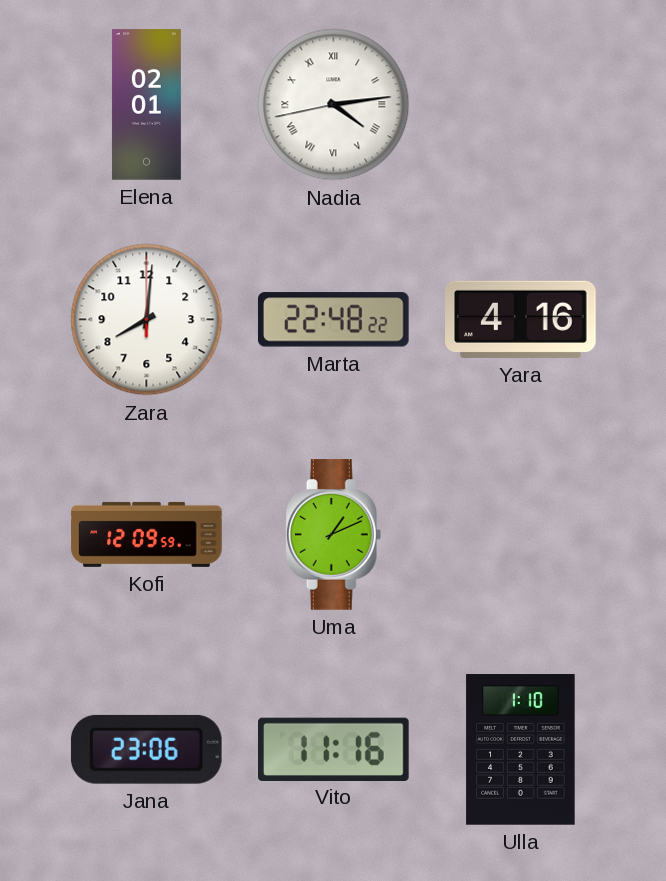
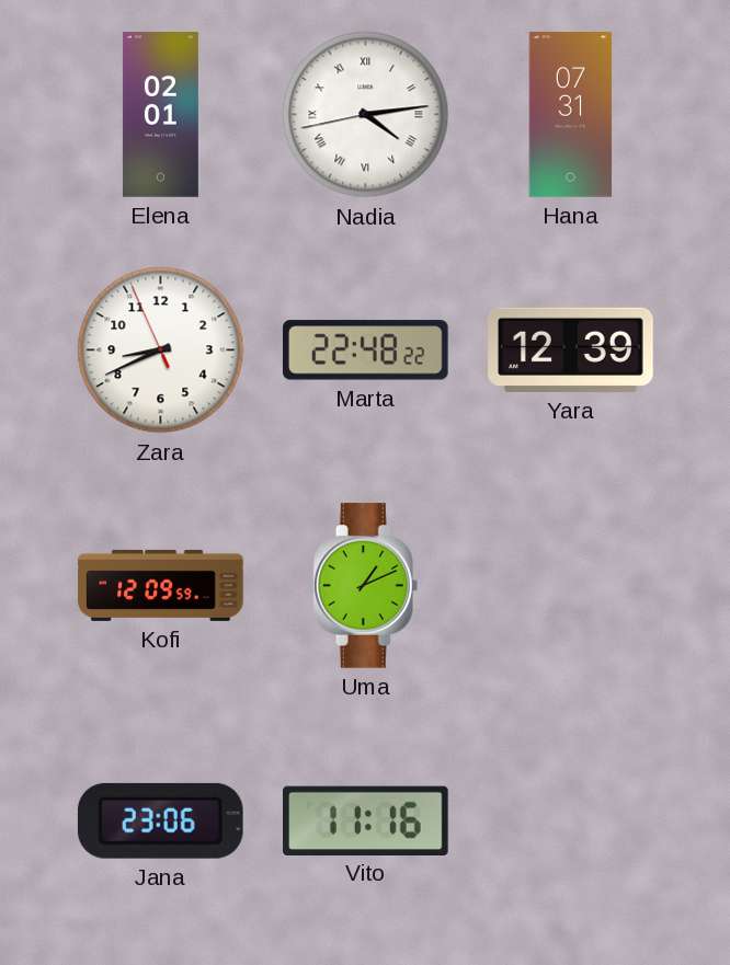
Hana: none -> 07:31 (571, 115)
Zara: 8:01 -> 8:40 (161, 351)
Yara: 4:16 -> 12:39 (571, 349)
Ulla: 1:10 -> none (521, 750)
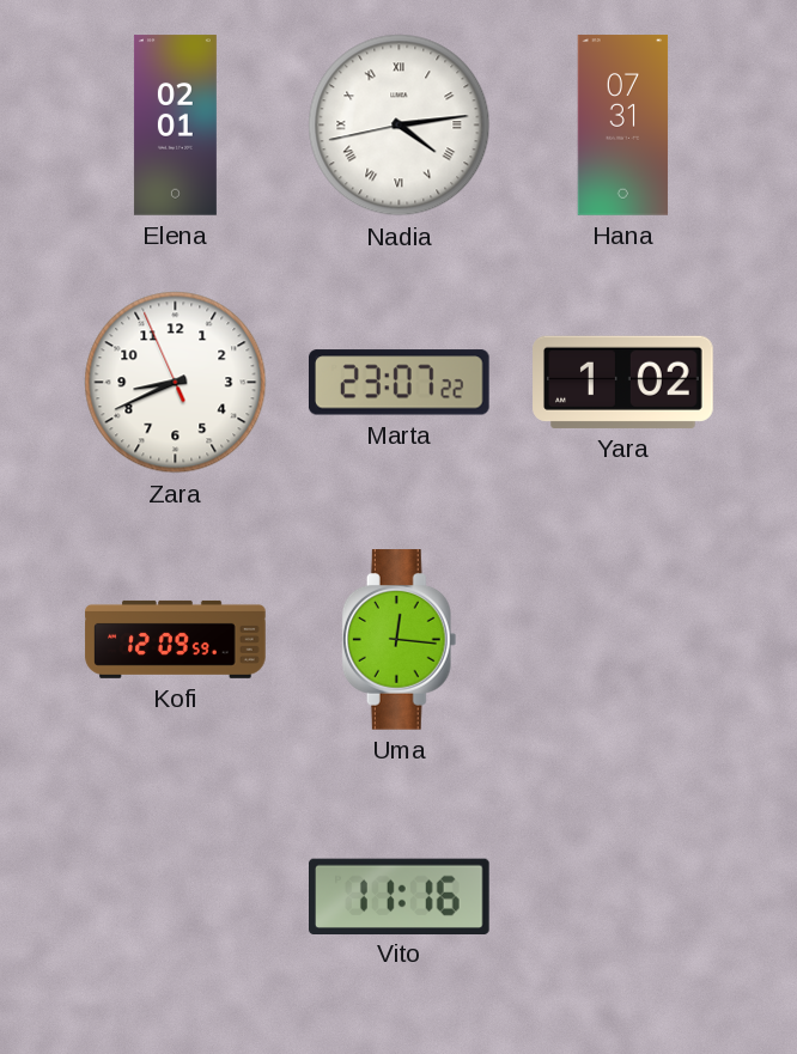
Marta: 22:48 -> 23:07 (398, 383)
Yara: 12:39 -> 1:02 (623, 382)
Uma: 1:11 -> 12:16 (400, 640)
Jana: 23:06 -> none (160, 820)
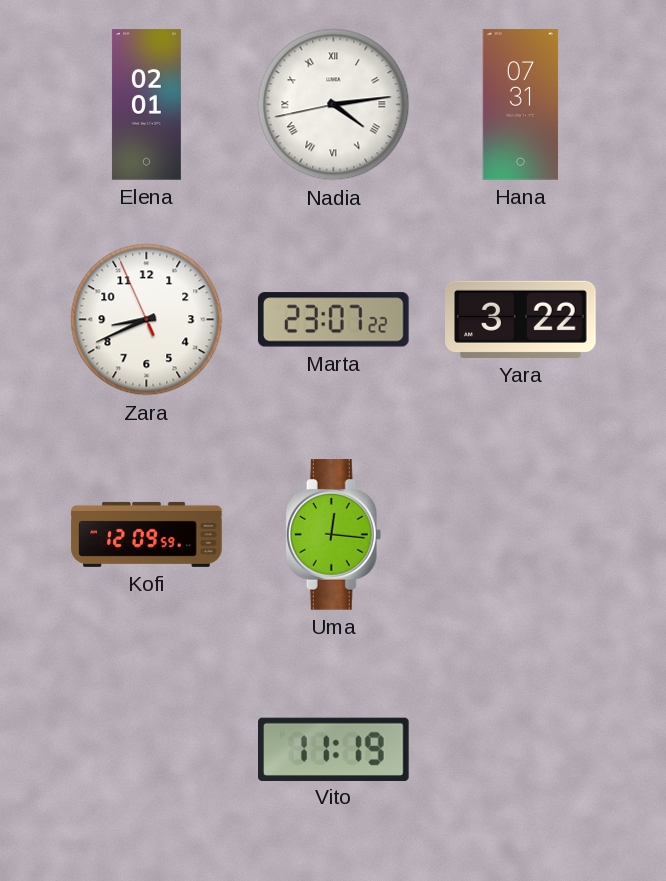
Yara: 1:02 -> 3:22 (521, 319)
Vito: 11:16 -> 11:19 (334, 749)
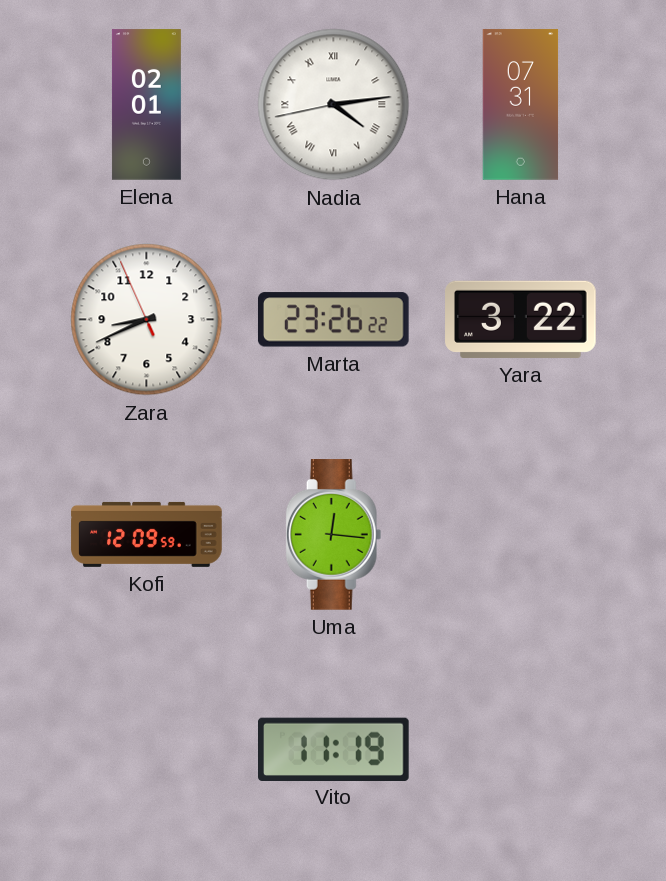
Marta: 23:07 -> 23:26 (333, 320)
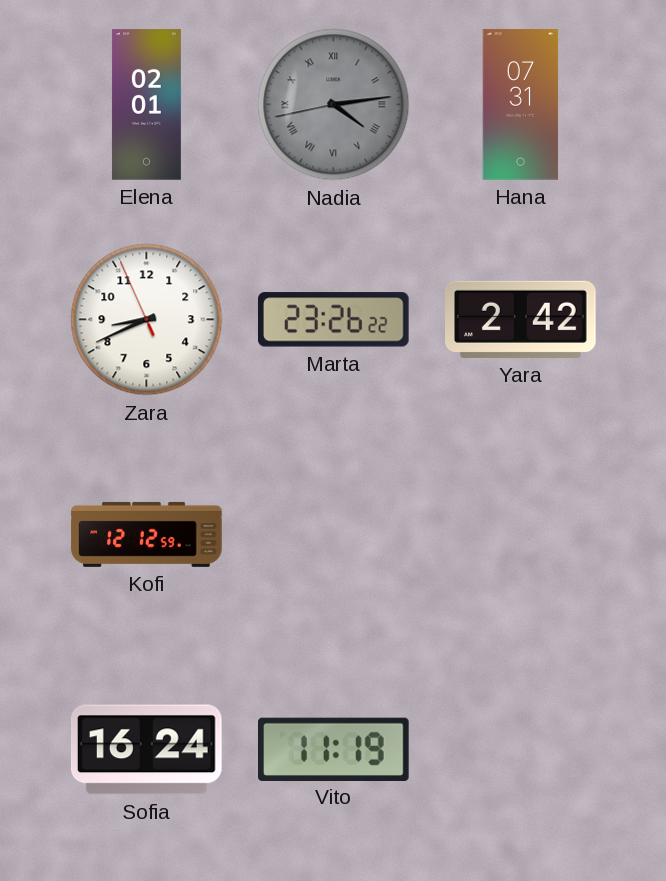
Nadia dial: white -> grey (334, 105)
Yara: 3:22 -> 2:42 (521, 319)
Kofi: 12:09 -> 12:12 (147, 534)
Uma: 12:16 -> none (334, 535)
Sofia: none -> 16:24 (146, 750)
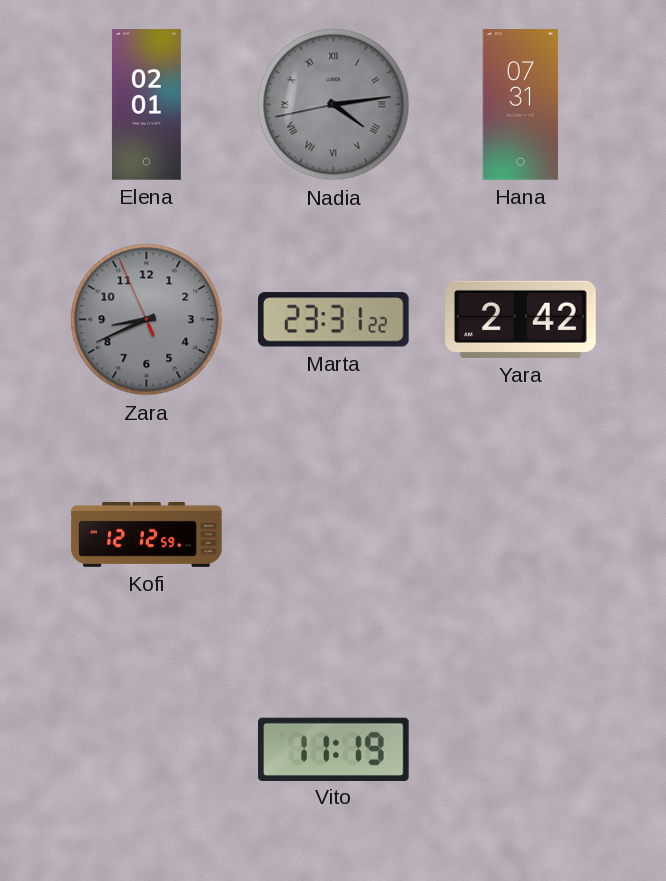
Zara dial: white -> grey (147, 320)
Marta: 23:26 -> 23:31 (333, 320)
Sofia: 16:24 -> none (146, 750)
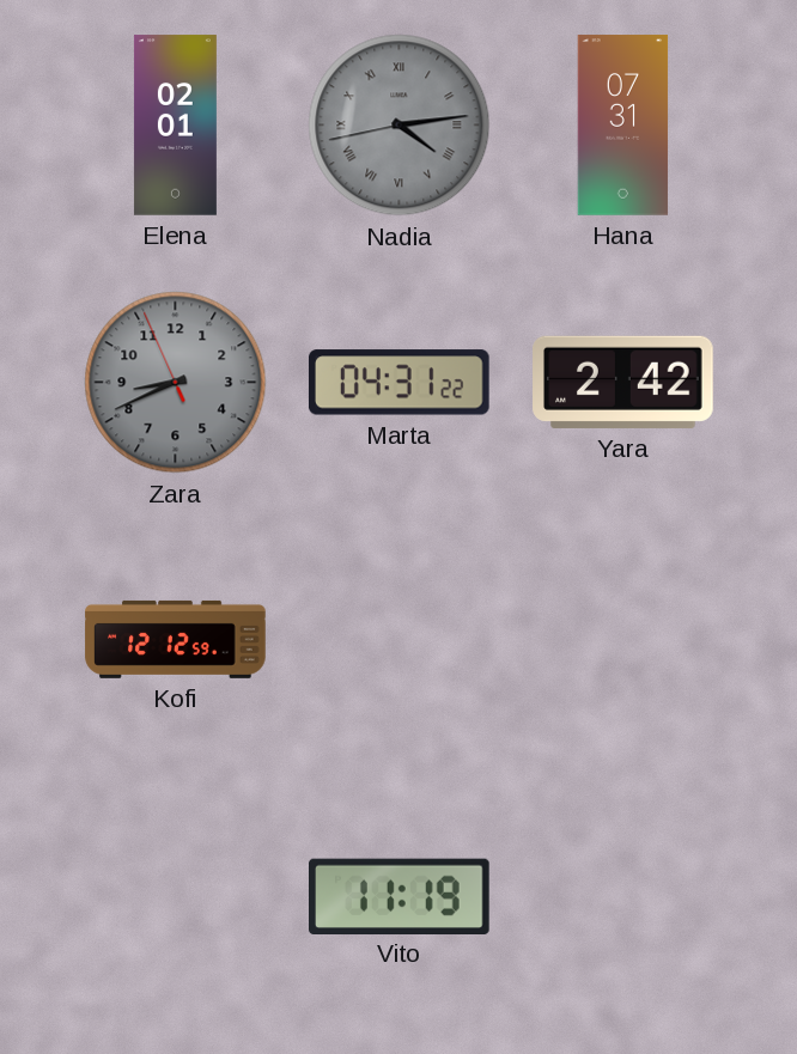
Marta: 23:31 -> 04:31 (398, 383)
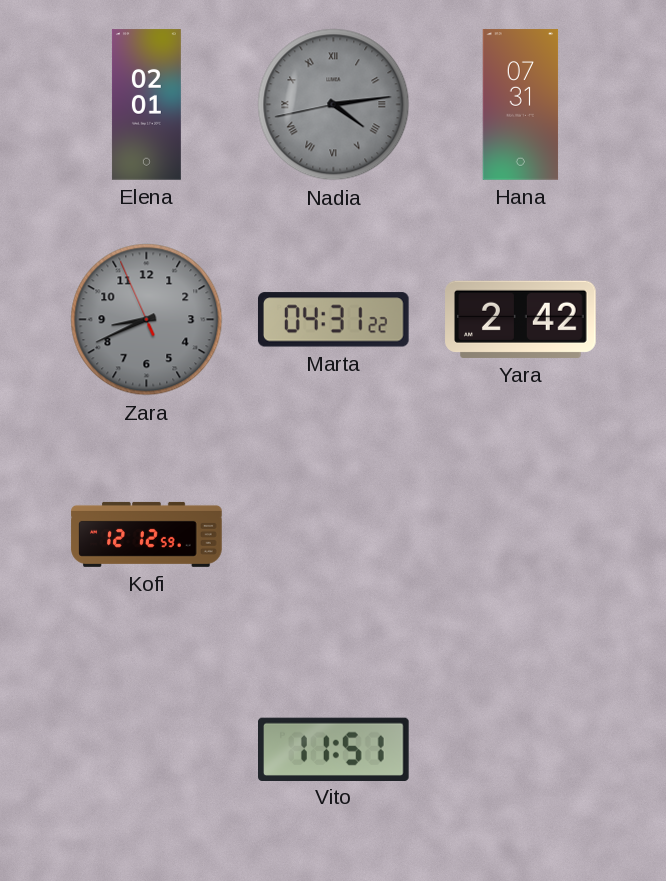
Vito: 11:19 -> 11:51 (334, 749)
